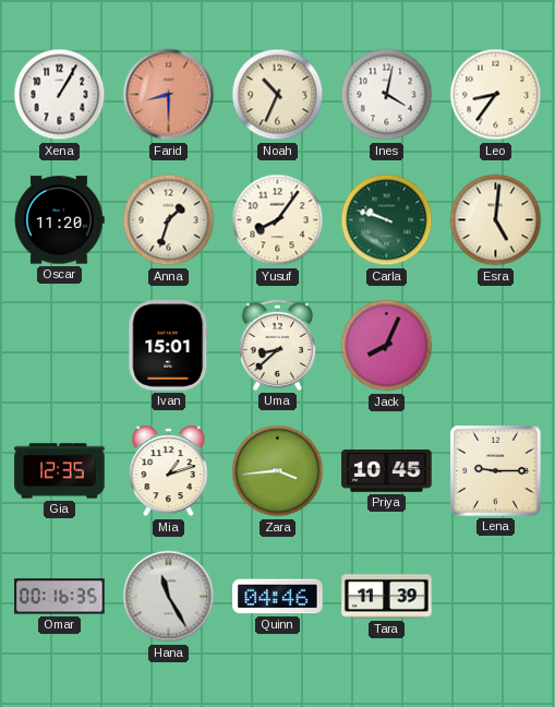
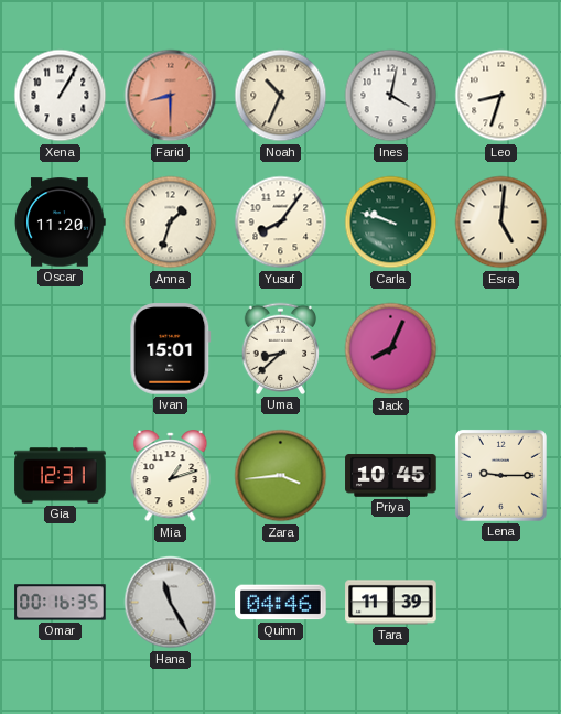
Leo: 8:36 -> 8:33 (501, 96)
Gia: 12:35 -> 12:31 (61, 476)
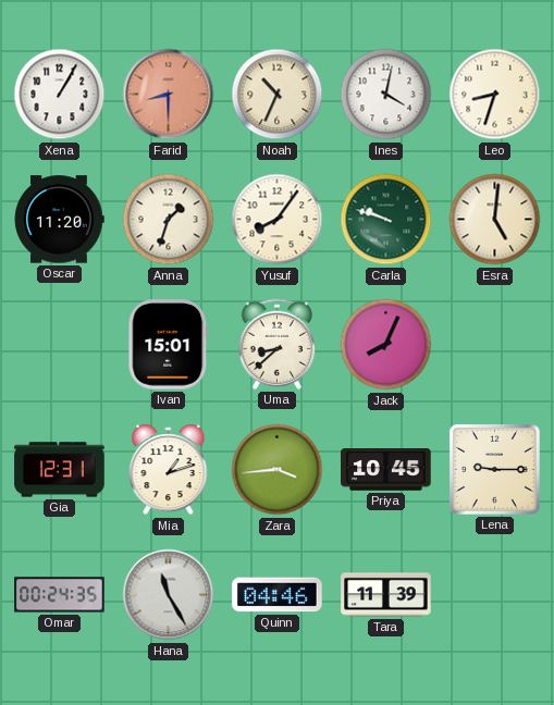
Omar: 00:16 -> 00:24 (60, 595)
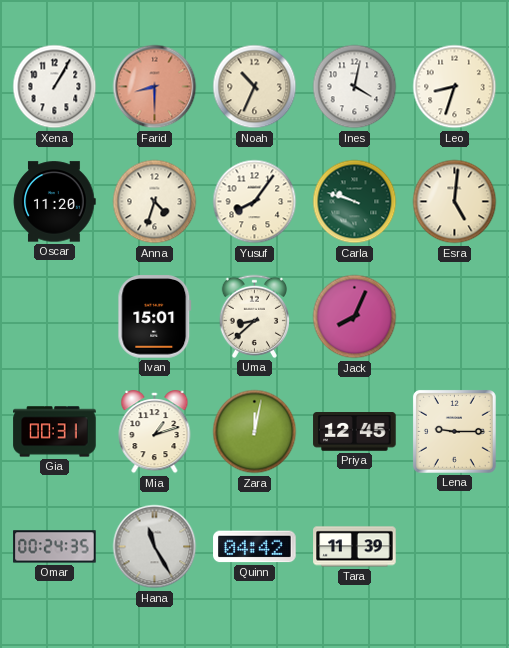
Anna: 1:33 -> 4:33 (155, 202)
Gia: 12:31 -> 00:31 (55, 432)
Zara: 3:44 -> 12:02 (255, 432)
Priya: 10:45 -> 12:45 (355, 432)
Quinn: 04:46 -> 04:42 (255, 547)
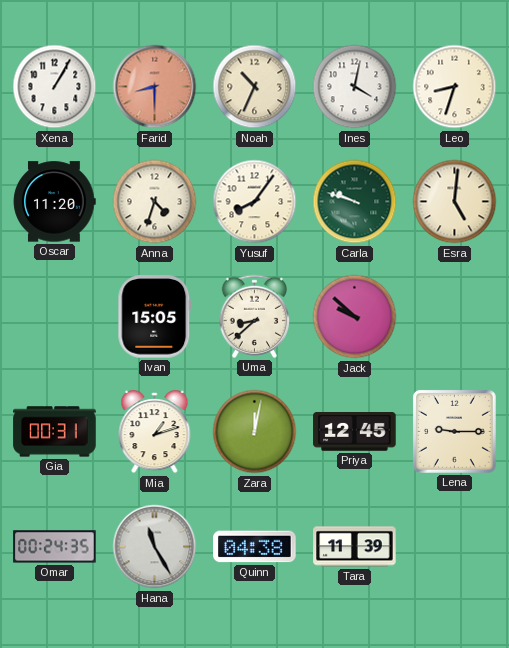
Ivan: 15:01 -> 15:05 (155, 317)
Jack: 8:04 -> 9:52 (355, 317)
Quinn: 04:42 -> 04:38 (255, 547)
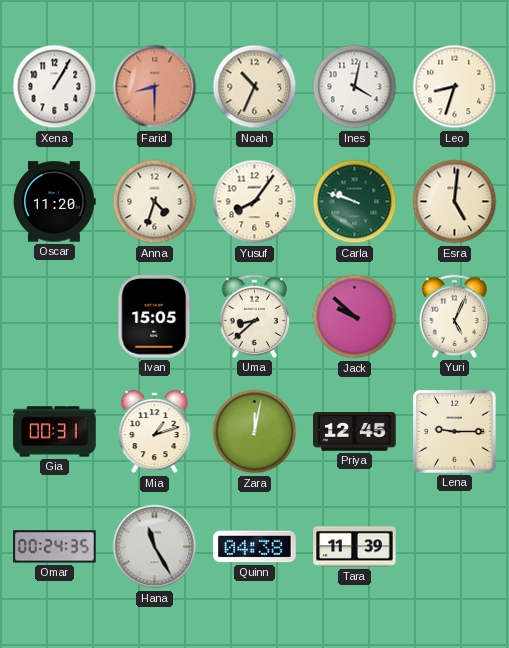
Yuri: none -> 5:04 (454, 316)
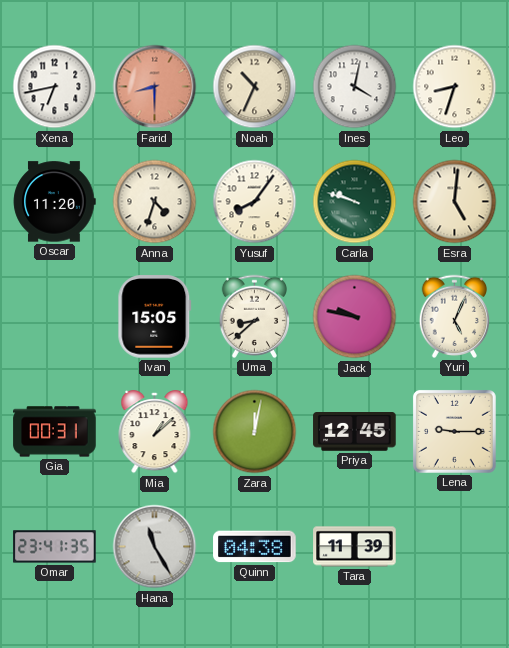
Xena: 1:05 -> 6:43 (55, 87)
Jack: 9:52 -> 9:47 (355, 317)
Mia: 1:12 -> 1:08 (155, 432)
Omar: 00:24 -> 23:41 (55, 547)
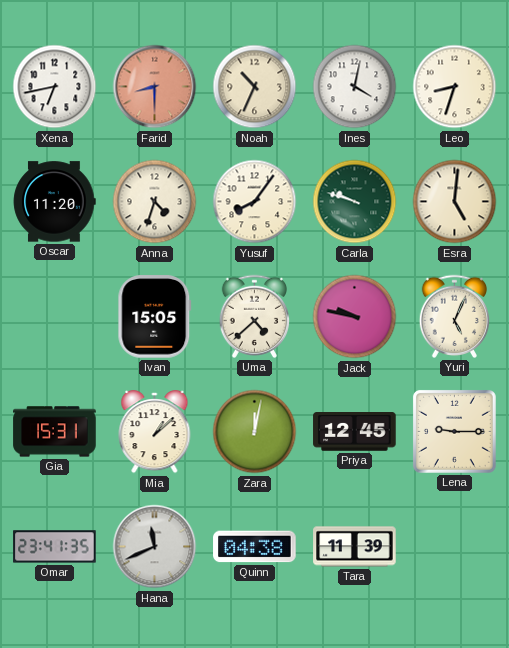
Uma: 8:38 -> 4:38 (254, 316)
Gia: 00:31 -> 15:31 (55, 432)
Hana: 11:25 -> 11:41 (155, 547)
